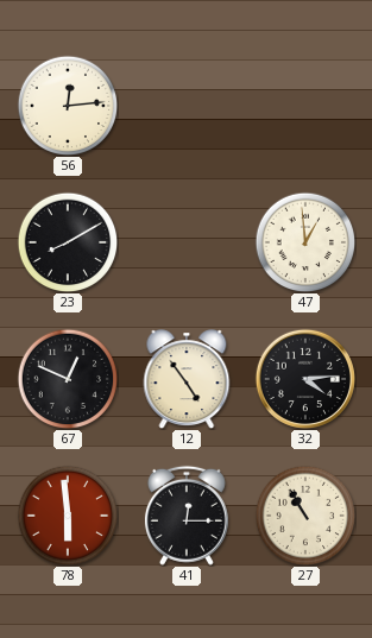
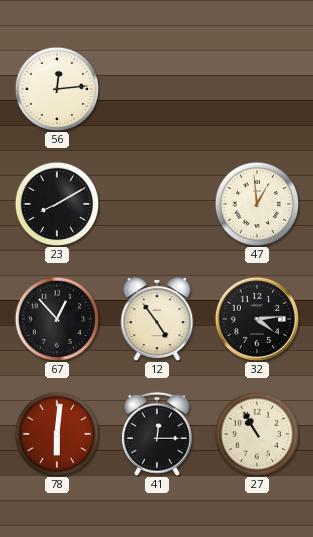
67: 12:49 -> 12:53 (57, 319)
78: 5:59 -> 6:01 (57, 434)
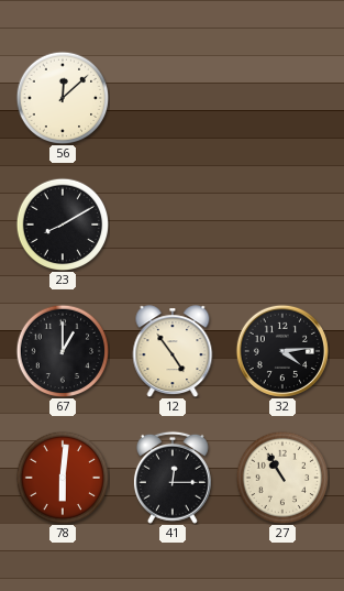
56: 12:14 -> 12:08 (63, 98)
47: 12:59 -> none (257, 204)
67: 12:53 -> 1:00 (63, 351)
